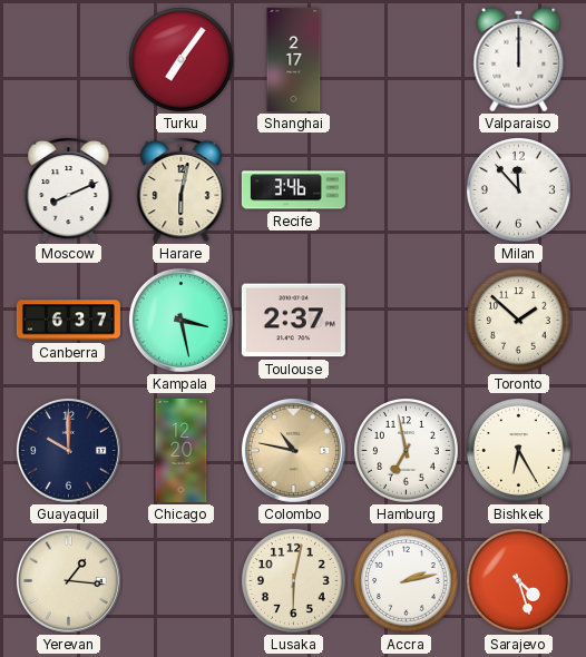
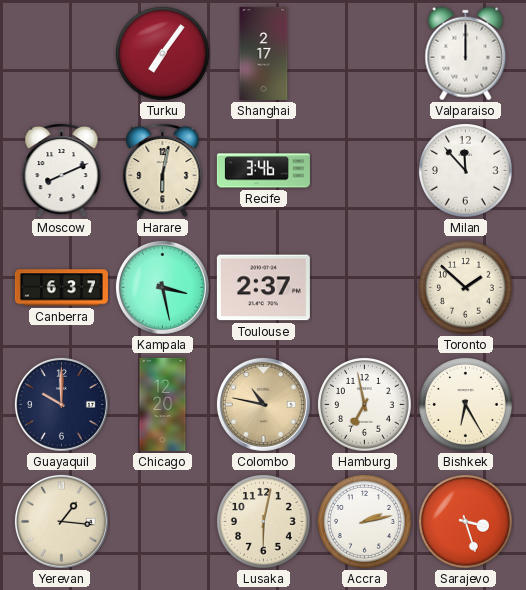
Sarajevo: 4:27 -> 3:27 (466, 522)
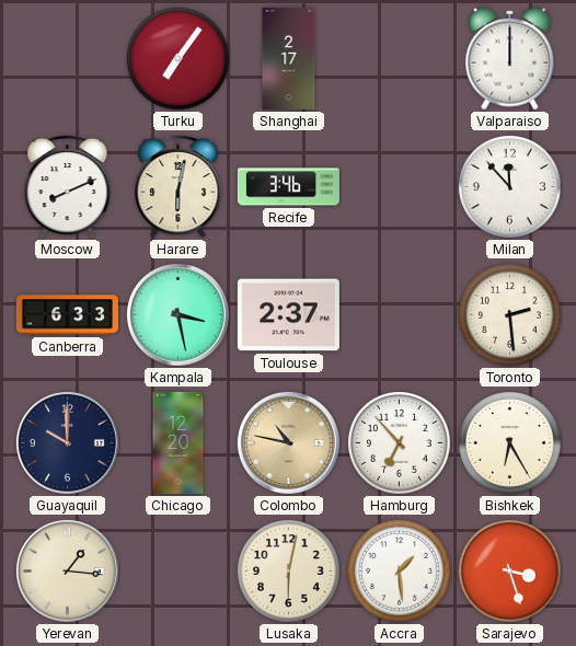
Canberra: 6:37 -> 6:33 (67, 315)
Toronto: 1:52 -> 2:29 (510, 315)
Hamburg: 6:58 -> 6:53 (400, 443)
Accra: 2:13 -> 1:29 (400, 572)
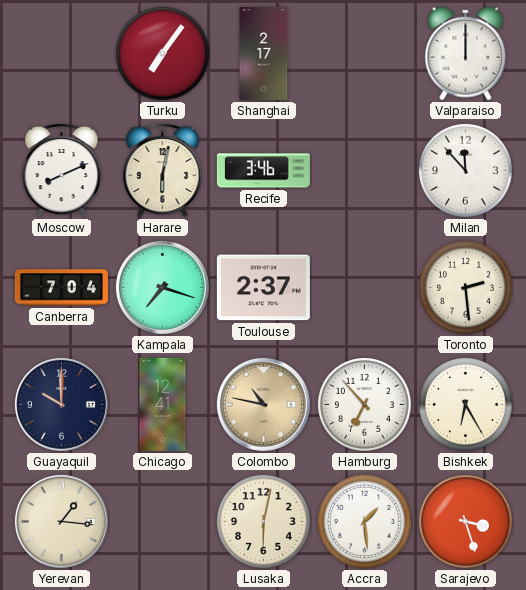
Canberra: 6:33 -> 7:04 (61, 288)
Kampala: 3:28 -> 7:18 (162, 287)
Chicago: 12:20 -> 12:41 (163, 404)
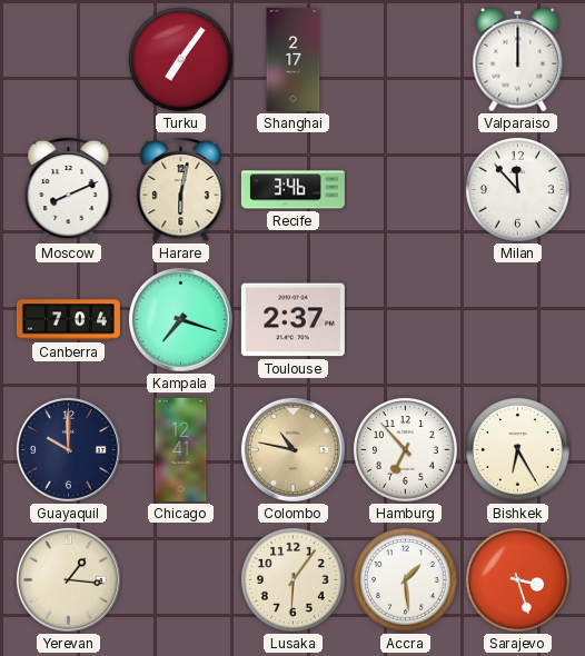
Toronto: 2:29 -> none (466, 288)
Lusaka: 6:02 -> 6:06 (294, 580)
